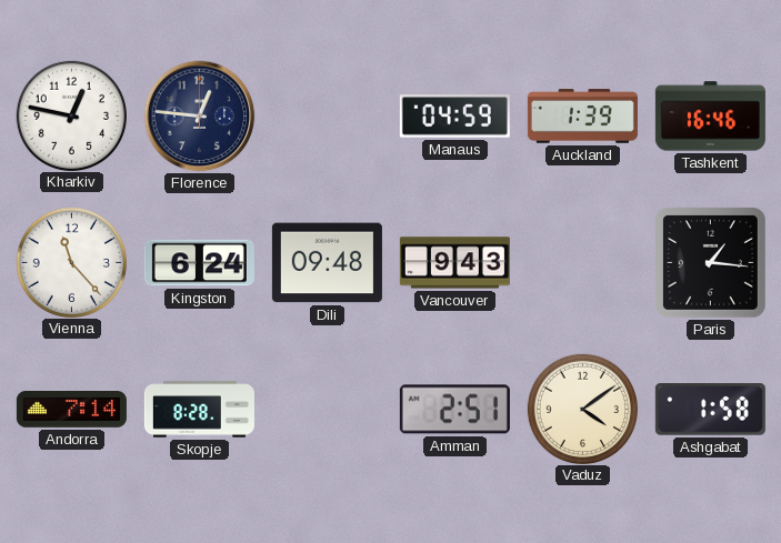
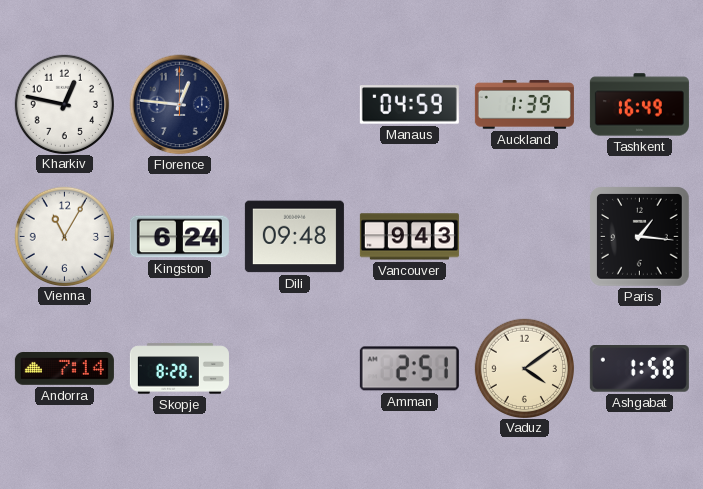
Tashkent: 16:46 -> 16:49 (639, 105)
Vienna: 11:23 -> 11:05 (64, 236)
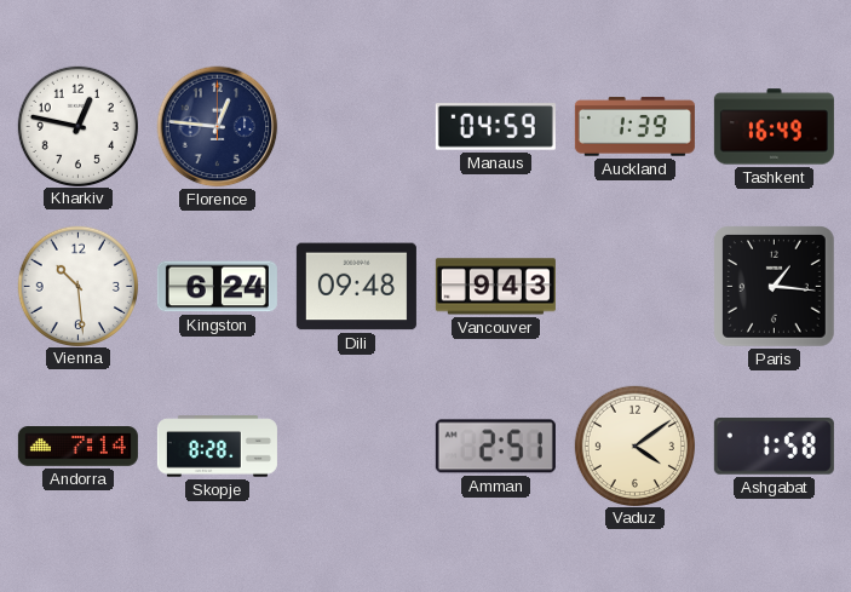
Vienna: 11:05 -> 10:29 (77, 286)
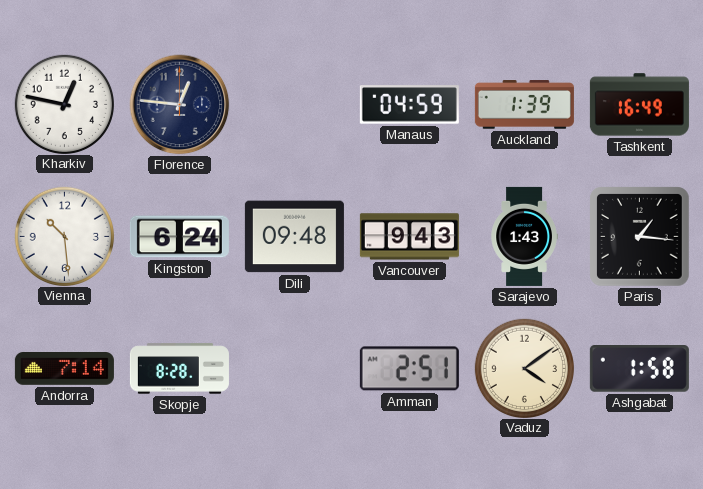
Sarajevo: none -> 1:43 (524, 236)
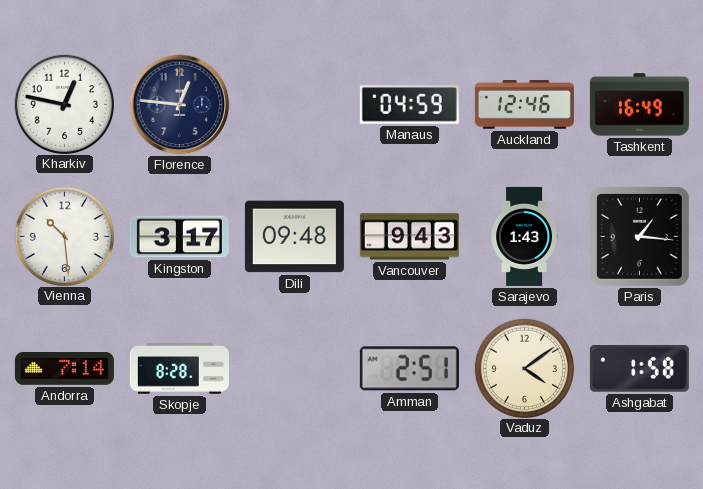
Auckland: 1:39 -> 12:46 (524, 105)
Kingston: 6:24 -> 3:17 (179, 237)
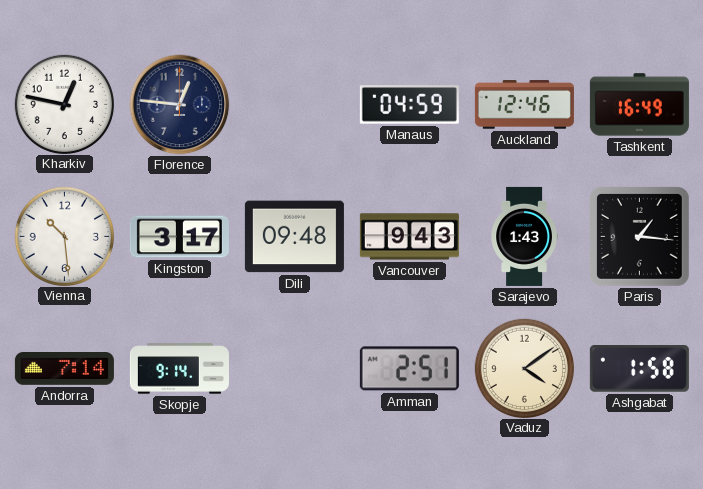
Skopje: 8:28 -> 9:14 (179, 369)
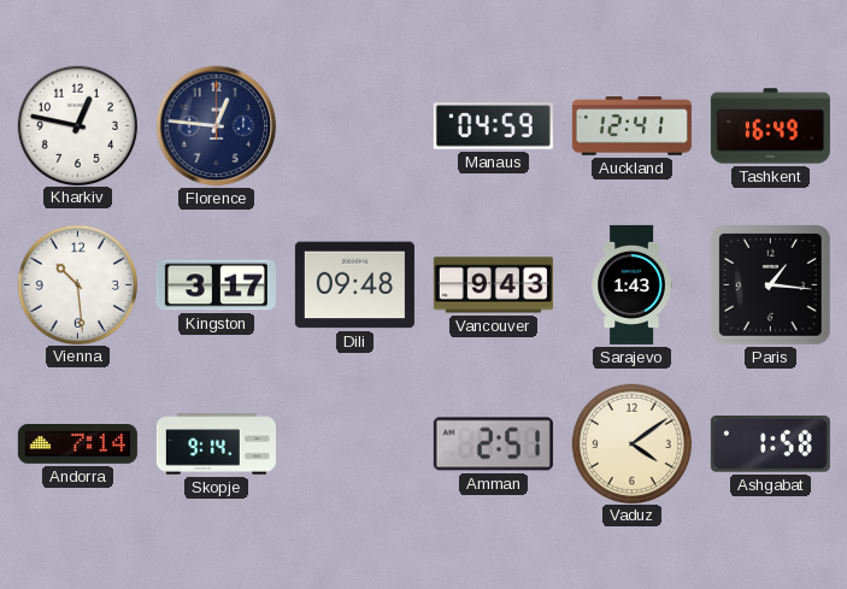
Auckland: 12:46 -> 12:41 (631, 126)
